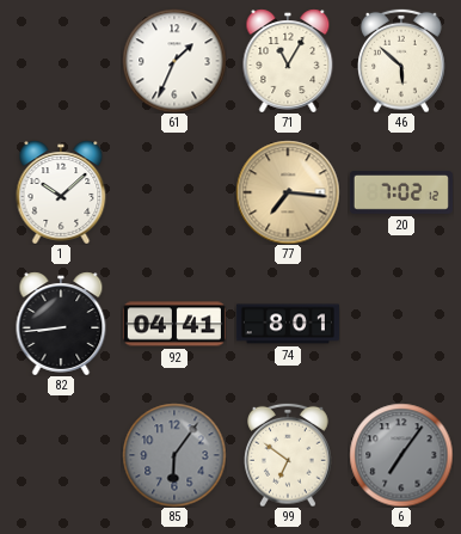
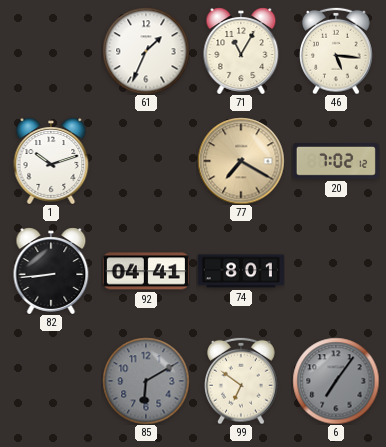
46: 5:52 -> 5:16 (337, 51)
1: 10:08 -> 10:12 (51, 161)
77: 7:16 -> 7:20 (241, 161)
85: 6:06 -> 6:10 (146, 381)
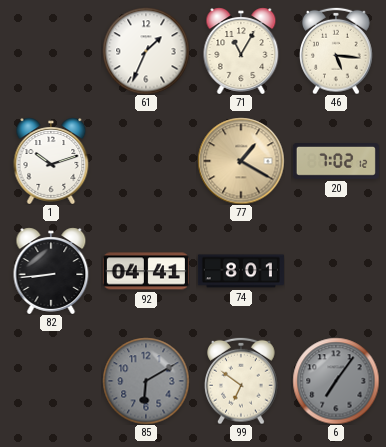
77: 7:20 -> 1:20 (241, 161)
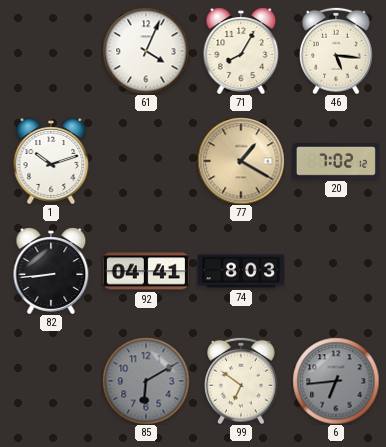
61: 1:34 -> 4:04 (146, 51)
71: 11:05 -> 8:05 (241, 51)
74: 8:01 -> 8:03 (241, 271)
6: 7:06 -> 6:44 (336, 381)
